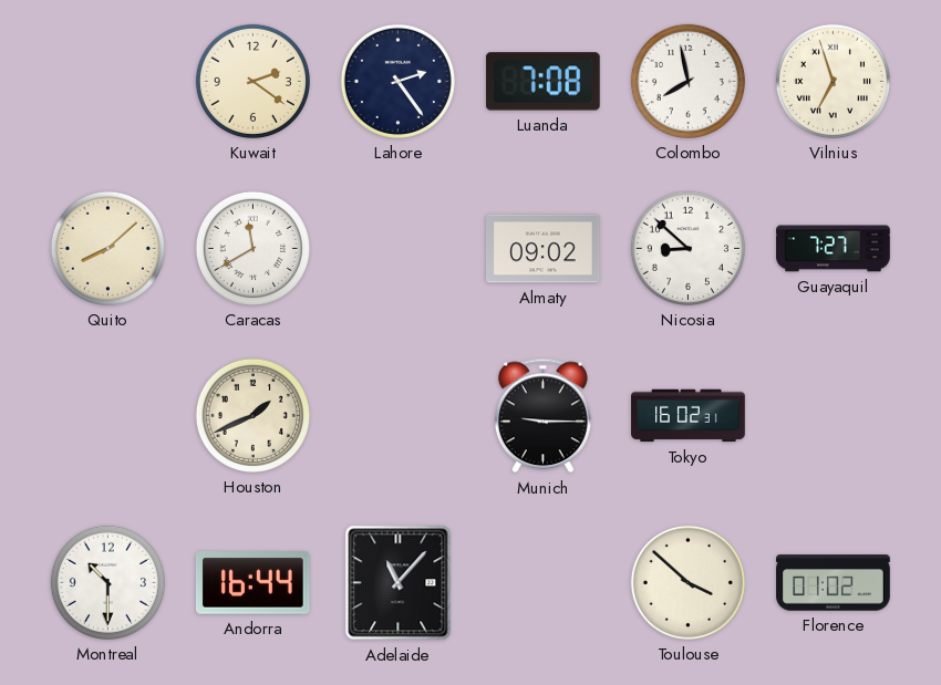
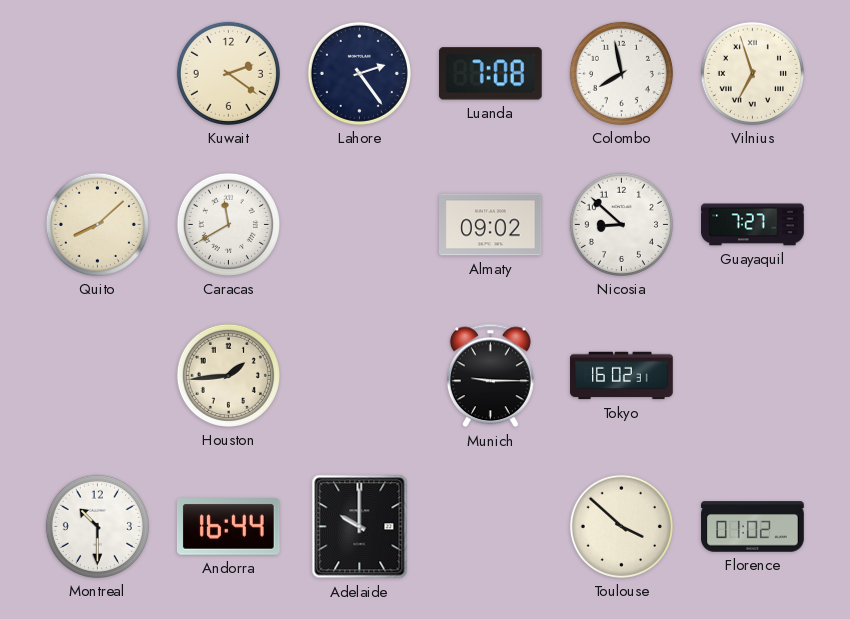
Houston: 1:41 -> 1:44 (228, 375)
Adelaide: 11:07 -> 10:00 (360, 527)
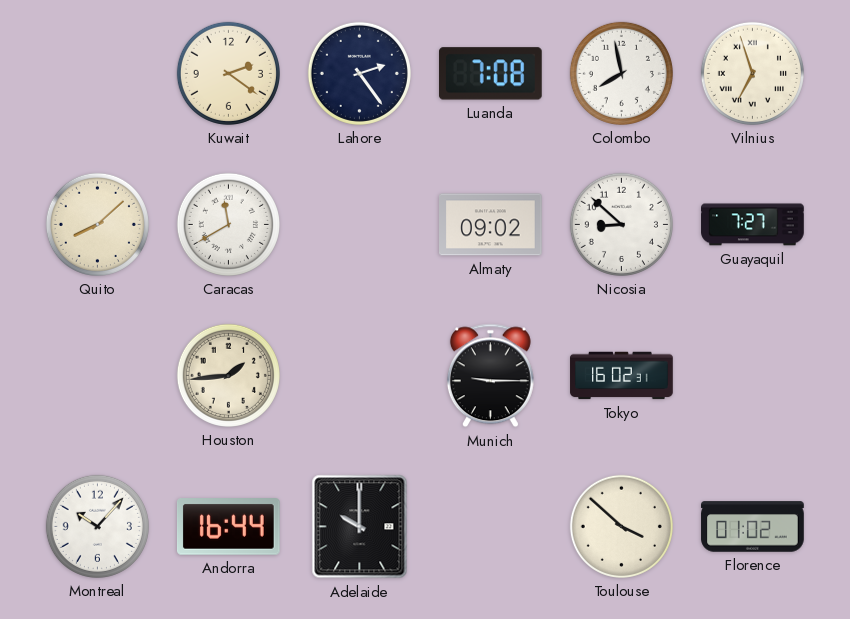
Montreal: 10:30 -> 10:07 (97, 526)
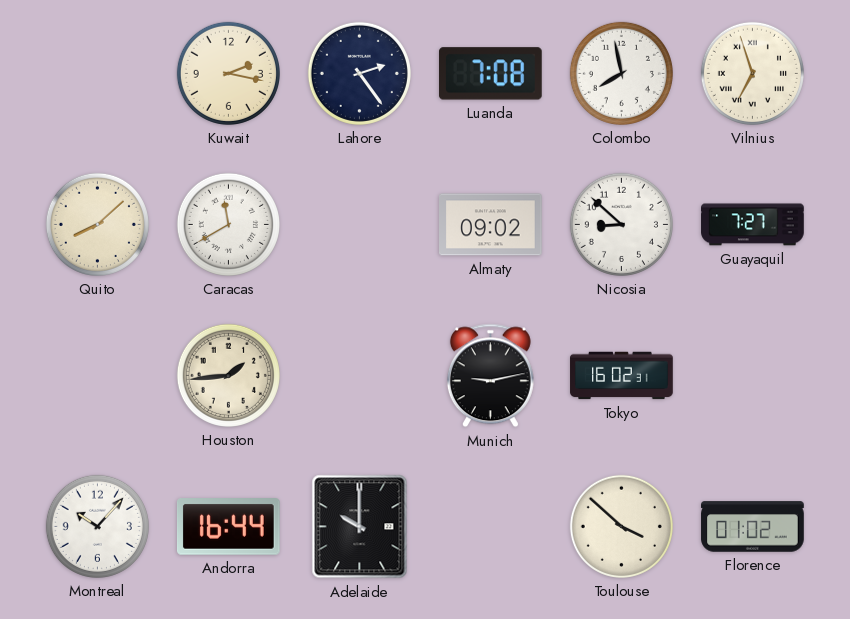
Kuwait: 2:21 -> 2:17 (228, 73)
Munich: 9:15 -> 9:13 (490, 376)
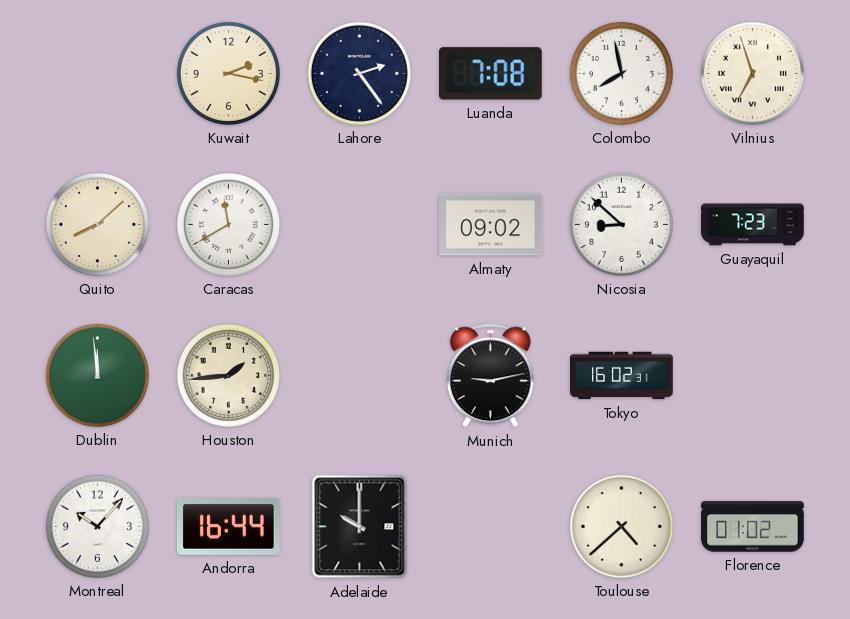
Guayaquil: 7:27 -> 7:23 (753, 225)
Dublin: none -> 11:59 (97, 375)
Toulouse: 3:52 -> 4:38 (621, 526)
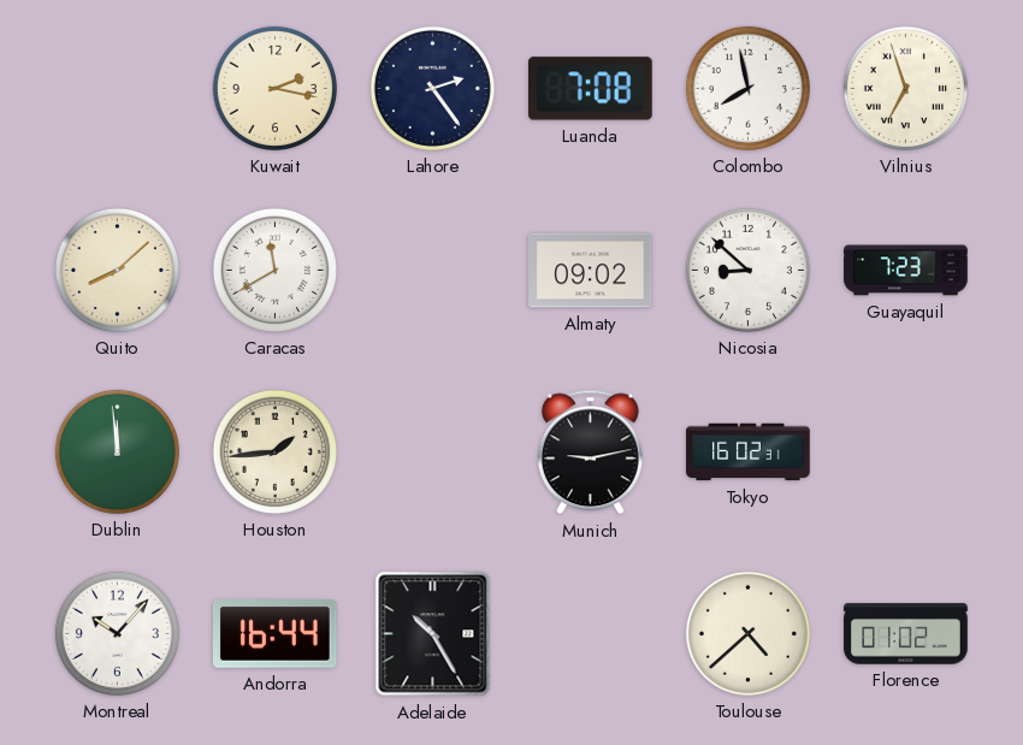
Adelaide: 10:00 -> 10:25 (433, 634)
